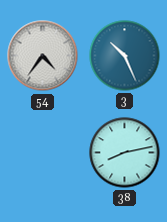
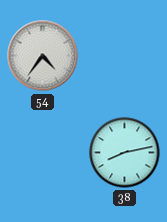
3: 10:26 -> none (125, 56)
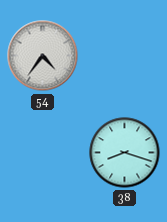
38: 8:13 -> 8:18 (125, 153)
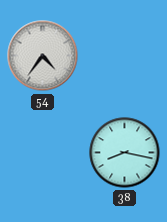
38: 8:18 -> 8:17 (125, 153)
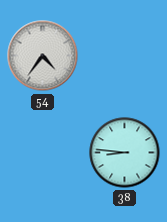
38: 8:17 -> 8:46 (125, 153)
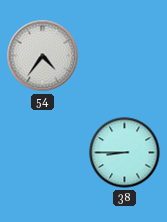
38: 8:46 -> 8:45 (125, 153)
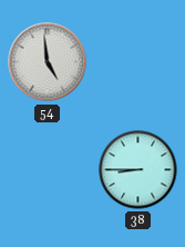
54: 4:36 -> 4:59 (48, 62)
